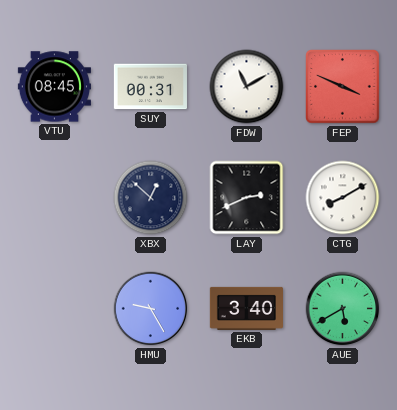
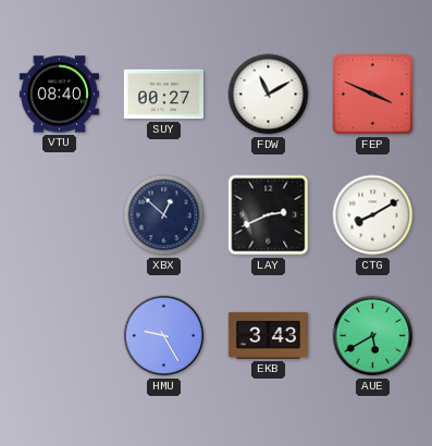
VTU: 08:45 -> 08:40 (59, 95)
SUY: 00:31 -> 00:27 (163, 95)
EKB: 3:40 -> 3:43 (268, 335)
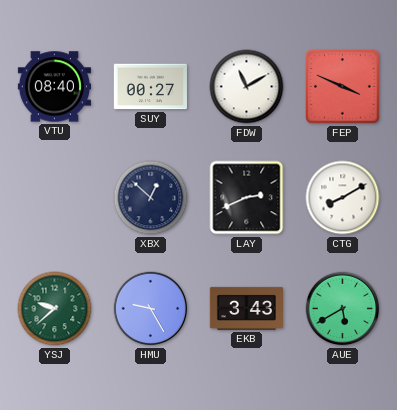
YSJ: none -> 9:38 (55, 309)
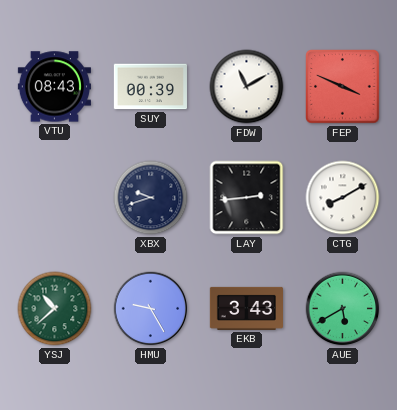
VTU: 08:40 -> 08:43 (54, 87)
SUY: 00:27 -> 00:39 (150, 87)
XBX: 12:52 -> 9:42 (151, 198)
LAY: 2:41 -> 2:44 (247, 198)
YSJ: 9:38 -> 10:38 (55, 309)
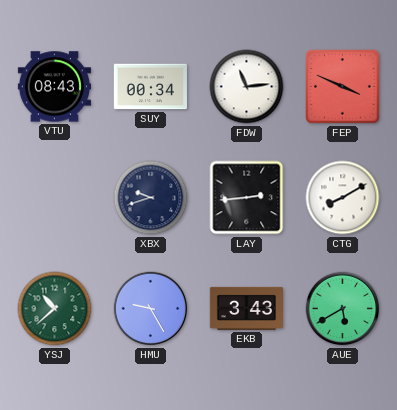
SUY: 00:39 -> 00:34 (150, 87)
FDW: 11:10 -> 11:14 (247, 87)
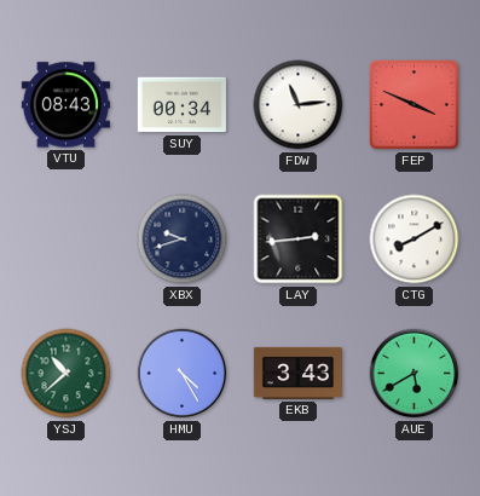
HMU: 9:25 -> 4:25 (183, 374)
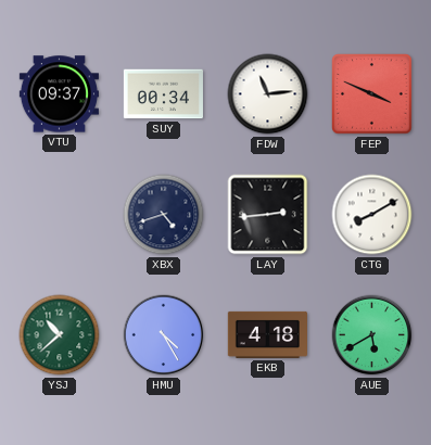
VTU: 08:43 -> 09:37 (59, 94)
XBX: 9:42 -> 4:42 (164, 215)
EKB: 3:43 -> 4:18 (267, 334)
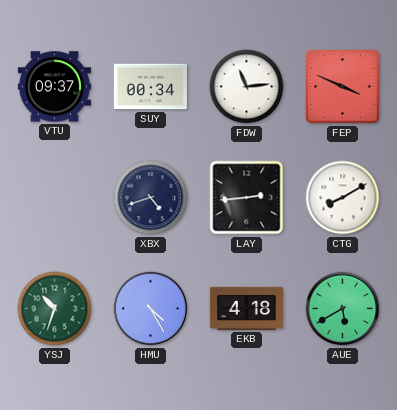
YSJ: 10:38 -> 10:33 (55, 309)
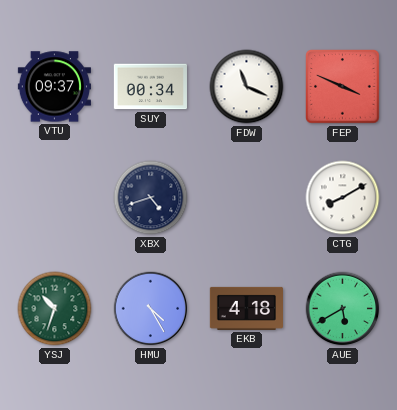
FDW: 11:14 -> 11:19 (247, 87)
LAY: 2:44 -> none (247, 198)
